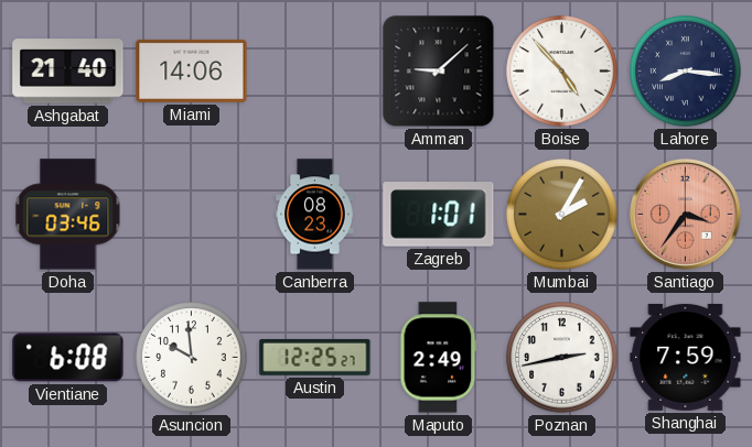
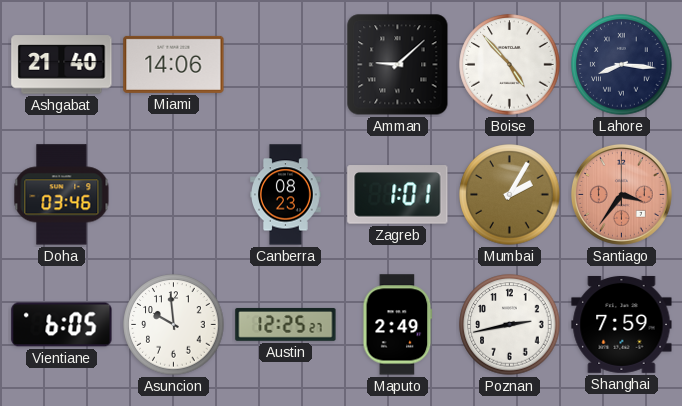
Vientiane: 6:08 -> 6:05 (62, 325)
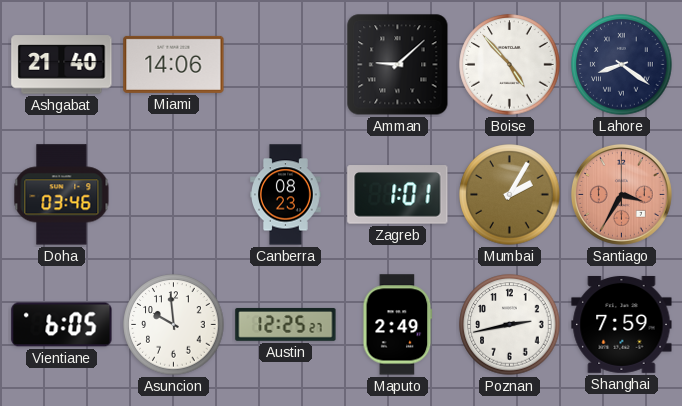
Lahore: 8:16 -> 8:21 (622, 65)
Santiago: 3:36 -> 3:35 (621, 194)
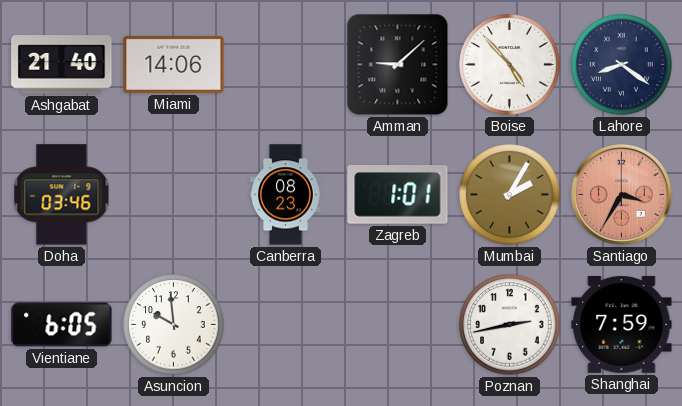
Austin: 12:25 -> none (286, 324)
Maputo: 2:49 -> none (398, 325)
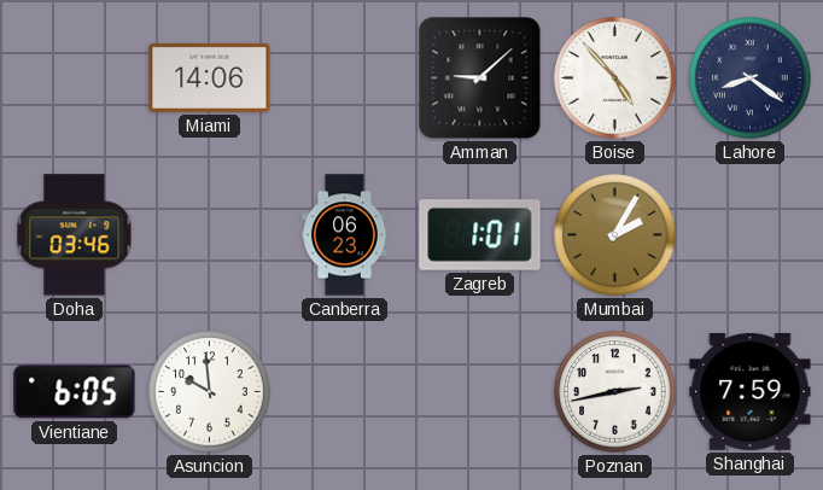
Ashgabat: 21:40 -> none (62, 65)
Canberra: 08:23 -> 06:23 (345, 235)
Santiago: 3:35 -> none (621, 194)
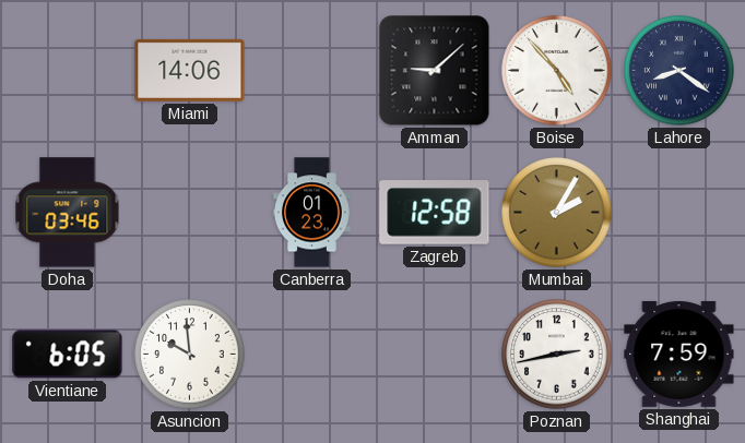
Canberra: 06:23 -> 01:23 (312, 213)
Zagreb: 1:01 -> 12:58 (435, 213)
